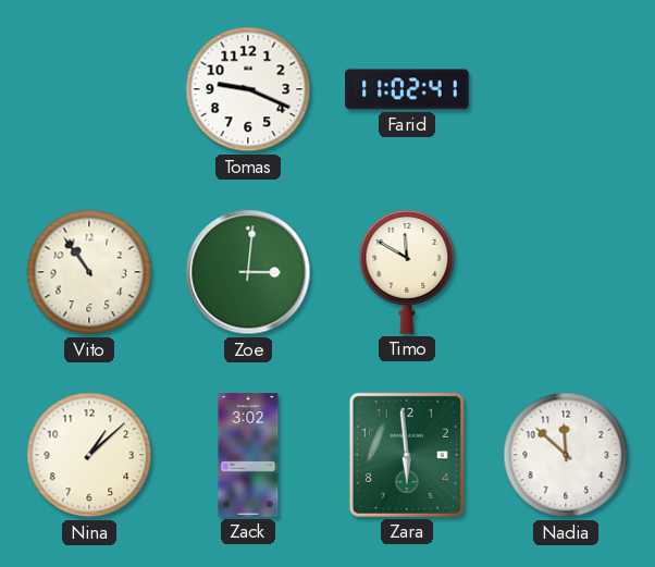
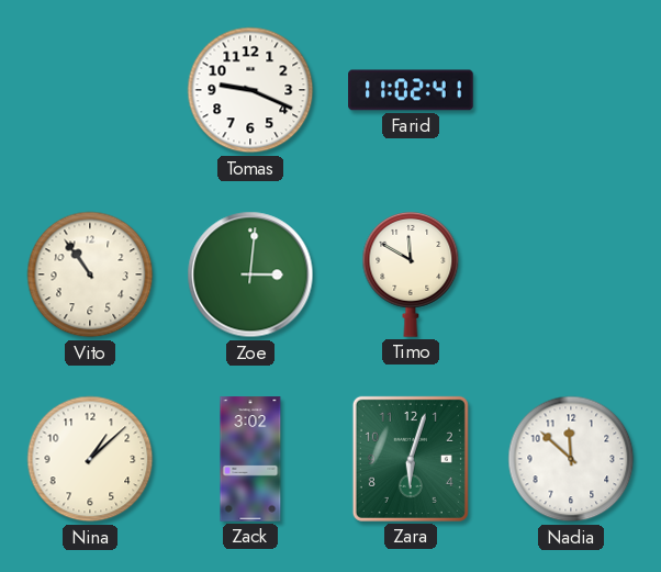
Zara: 5:59 -> 6:03 (411, 459)
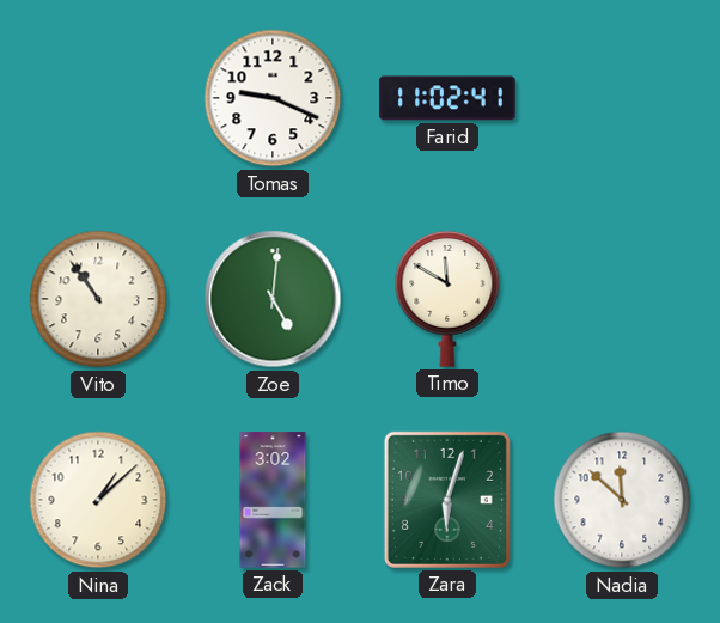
Zoe: 3:01 -> 5:01 (273, 299)
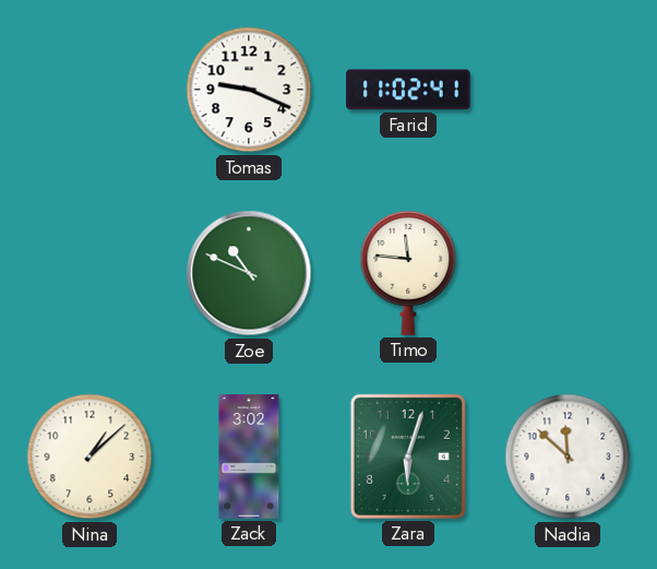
Vito: 10:54 -> none (98, 299)
Zoe: 5:01 -> 10:49 (249, 273)
Timo: 11:50 -> 11:46 (408, 273)
